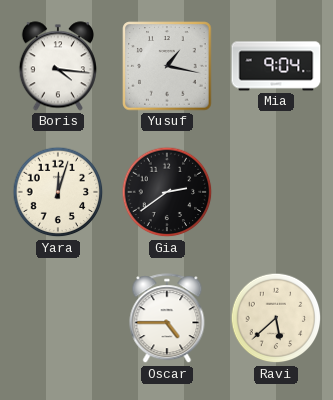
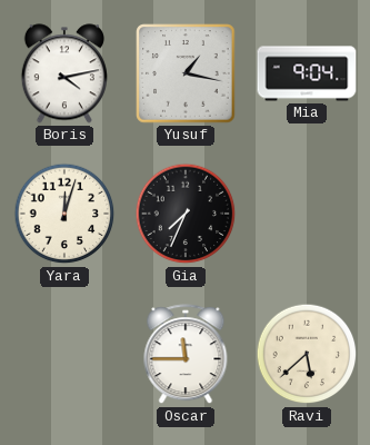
Boris: 4:16 -> 4:13 (64, 73)
Gia: 2:39 -> 7:34 (186, 214)
Oscar: 4:45 -> 11:45 (186, 355)
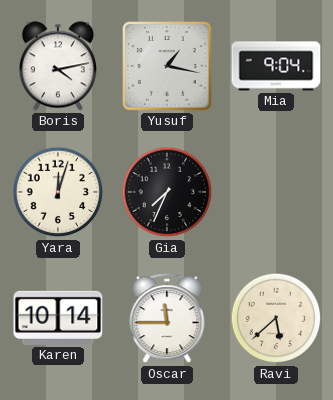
Karen: none -> 10:14 (58, 318)
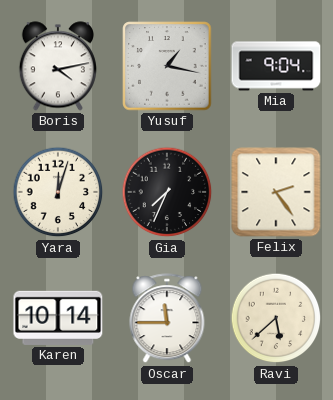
Felix: none -> 2:24 (276, 192)
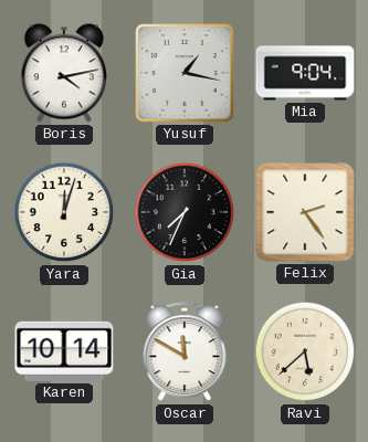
Oscar: 11:45 -> 11:50 (185, 352)
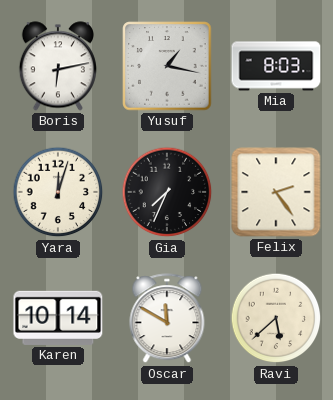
Boris: 4:13 -> 6:13 (58, 66)
Mia: 9:04 -> 8:03 (276, 66)
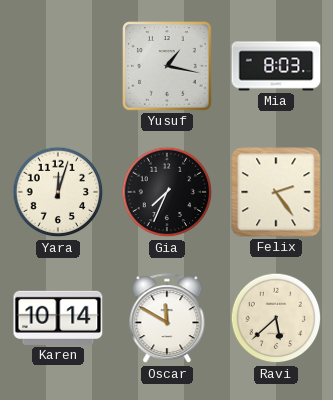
Boris: 6:13 -> none (58, 66)
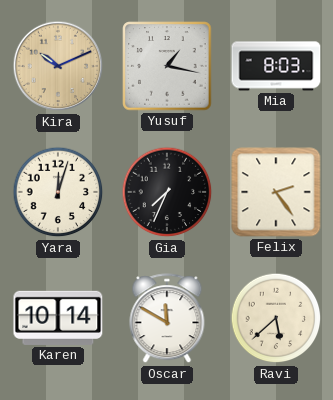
Kira: none -> 10:11 (58, 66)
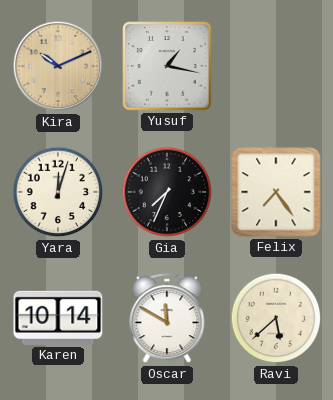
Mia: 8:03 -> none (276, 66)
Felix: 2:24 -> 7:24 (276, 192)
